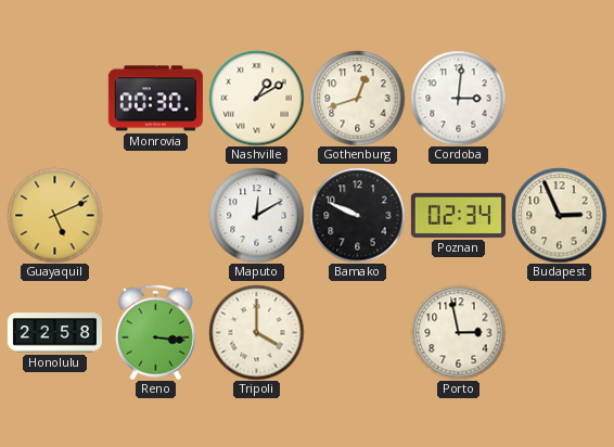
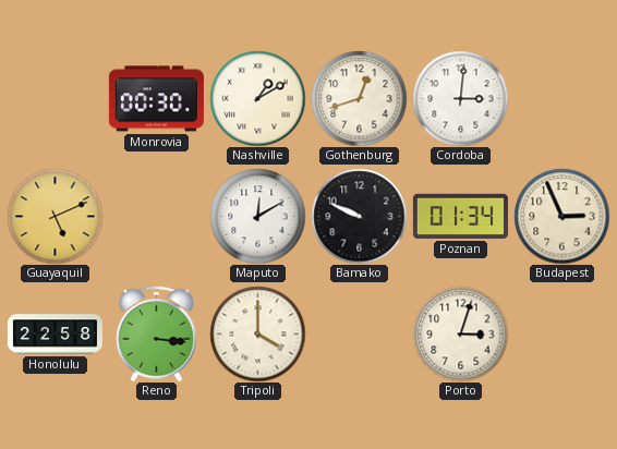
Poznan: 02:34 -> 01:34 (460, 216)
Porto: 2:58 -> 3:03 (460, 333)
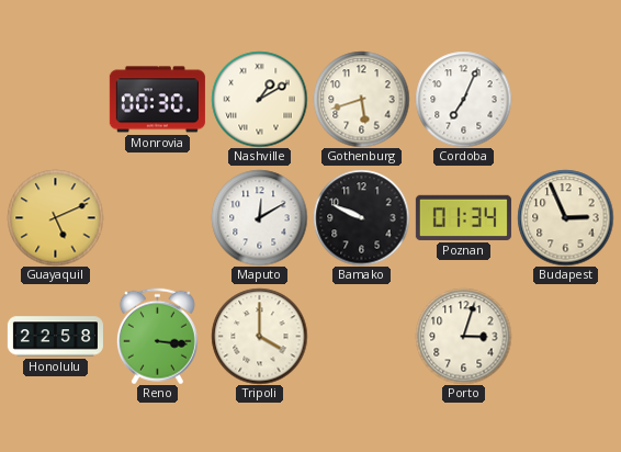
Gothenburg: 12:42 -> 5:42 (361, 99)
Cordoba: 3:01 -> 7:04 (463, 99)
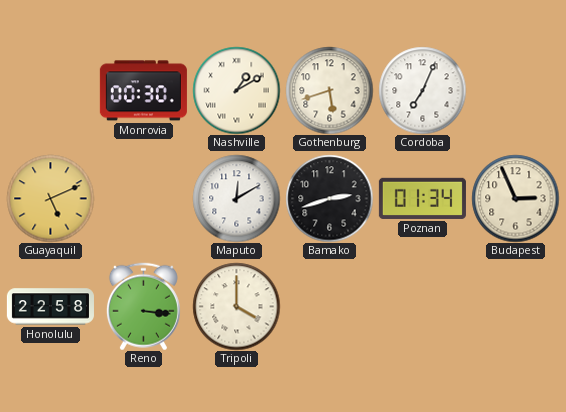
Bamako: 9:49 -> 2:42 (329, 198)
Porto: 3:03 -> none (463, 336)
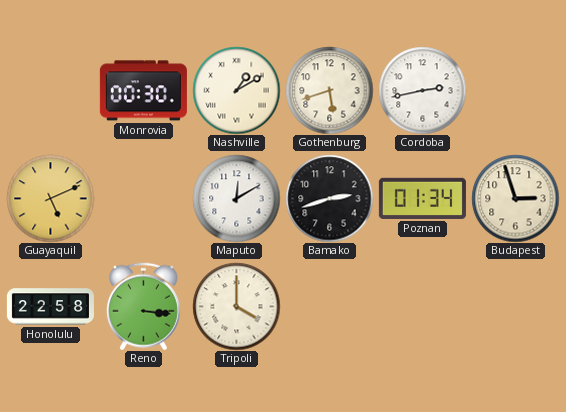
Cordoba: 7:04 -> 2:43 (422, 90)
Budapest: 2:56 -> 2:57 (515, 198)
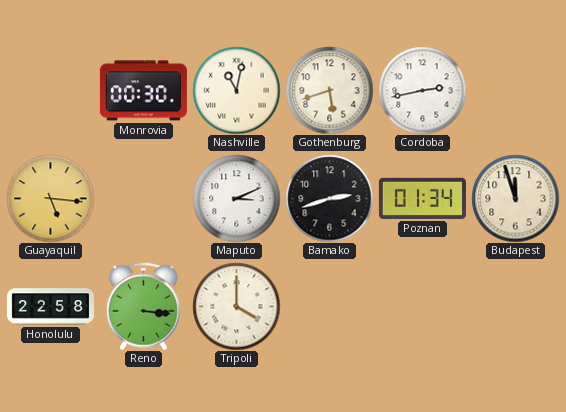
Nashville: 1:10 -> 11:02 (236, 90)
Guayaquil: 5:11 -> 5:16 (50, 198)
Maputo: 12:10 -> 3:11 (236, 198)
Budapest: 2:57 -> 11:57 (515, 198)
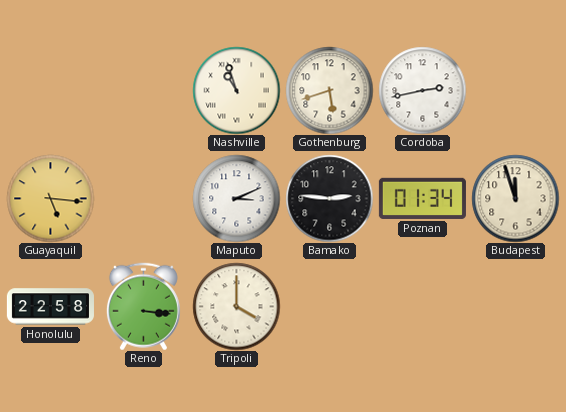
Monrovia: 00:30 -> none (143, 91)
Nashville: 11:02 -> 10:57 (236, 90)
Bamako: 2:42 -> 2:46 (329, 198)
